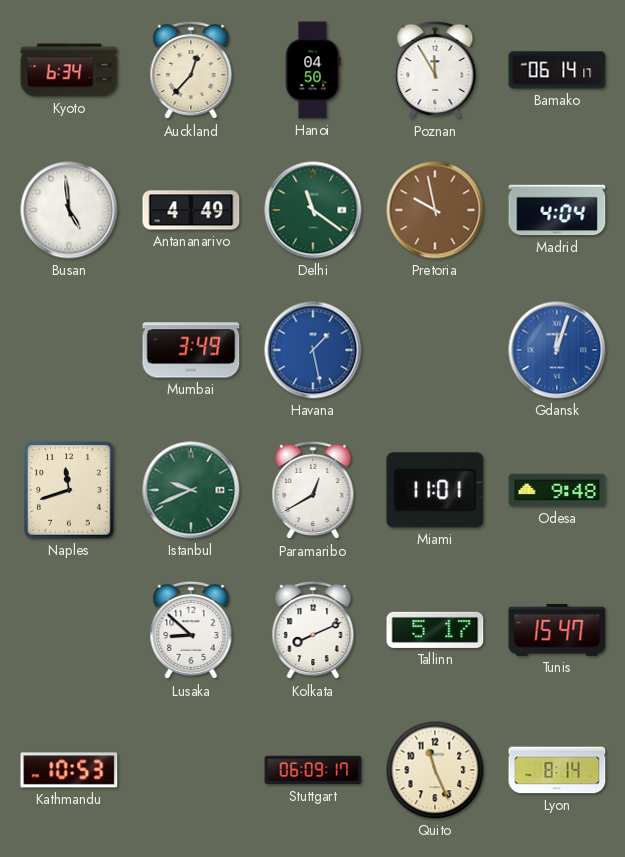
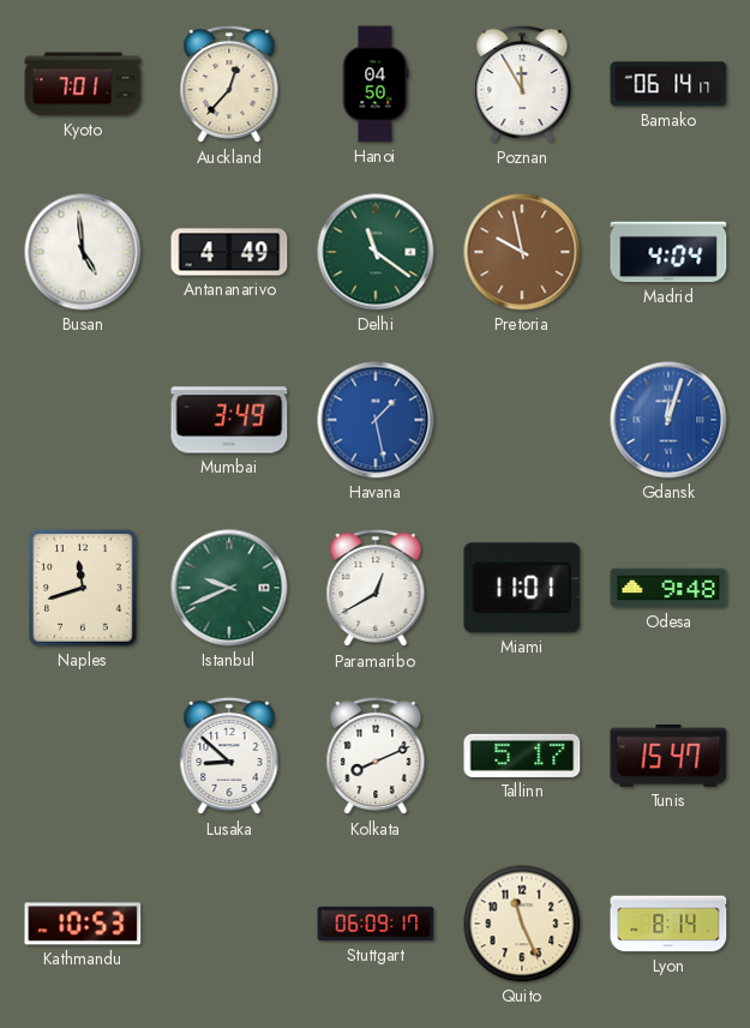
Kyoto: 6:34 -> 7:01 (83, 84)
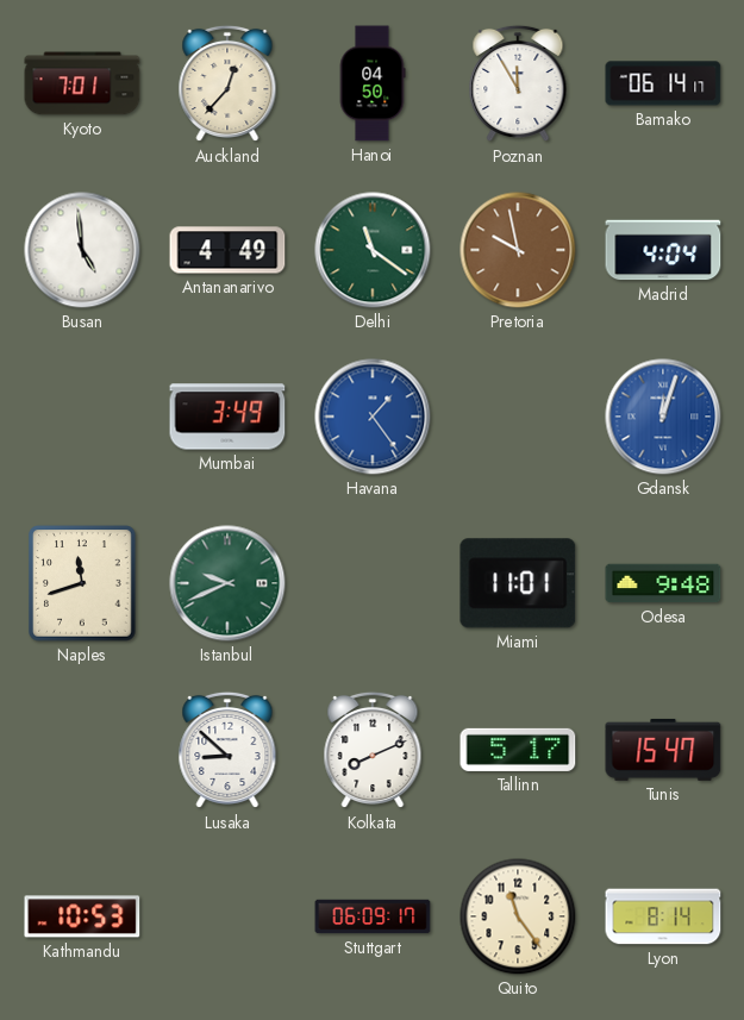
Havana: 1:28 -> 1:24 (373, 417)
Paramaribo: 12:40 -> none (376, 588)
Quito: 11:26 -> 11:24 (518, 916)
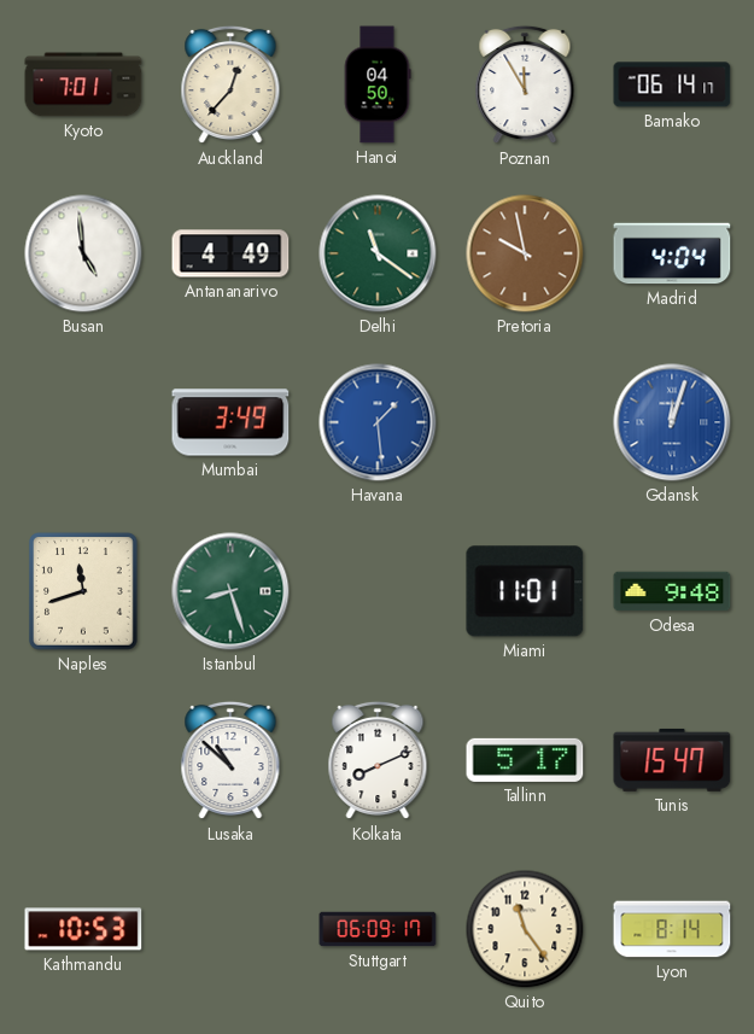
Havana: 1:24 -> 1:29 (378, 422)
Istanbul: 9:41 -> 8:27 (230, 591)
Lusaka: 8:52 -> 10:52 (230, 760)
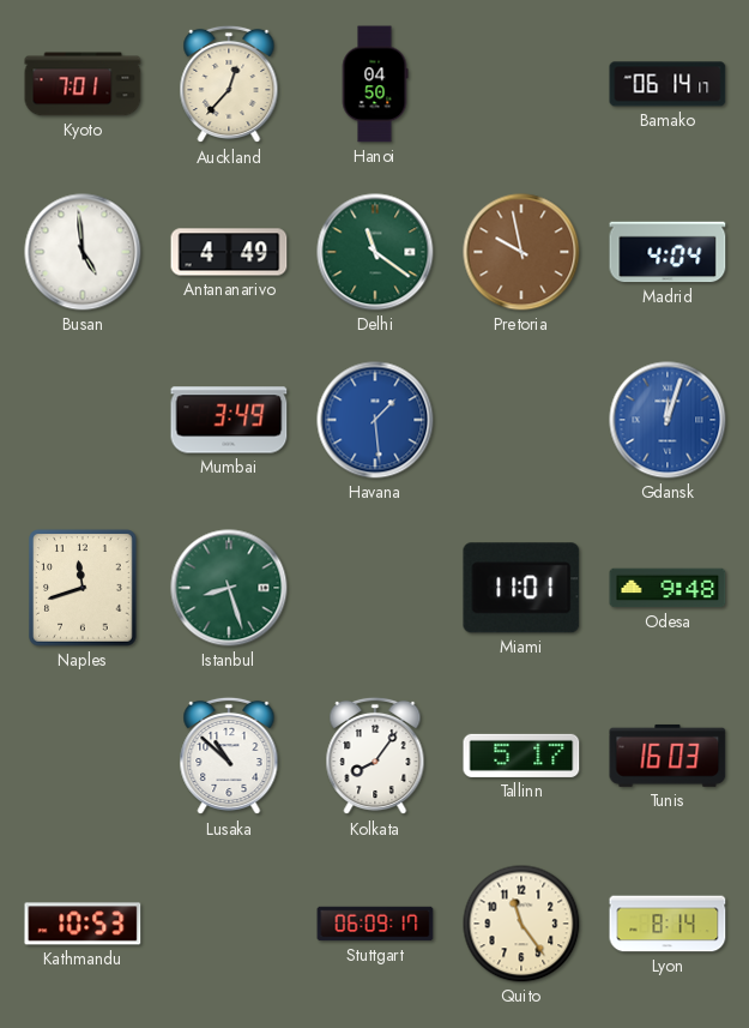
Poznan: 11:55 -> none (525, 84)
Kolkata: 8:11 -> 8:06 (375, 756)
Tunis: 15:47 -> 16:03 (668, 756)
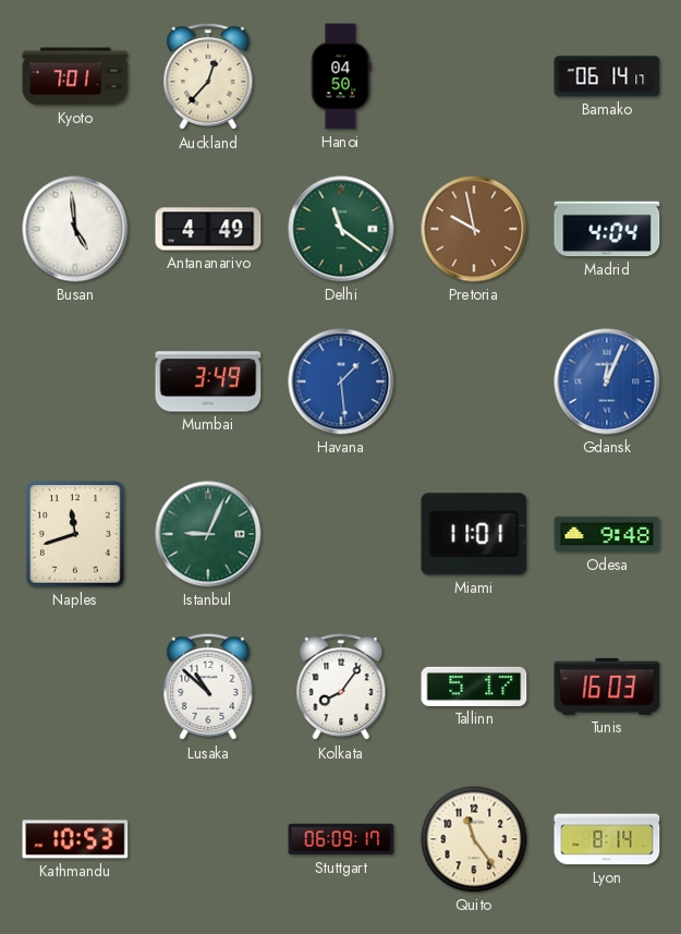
Gdansk: 12:03 -> 12:04 (607, 381)
Istanbul: 8:27 -> 9:04 (208, 534)
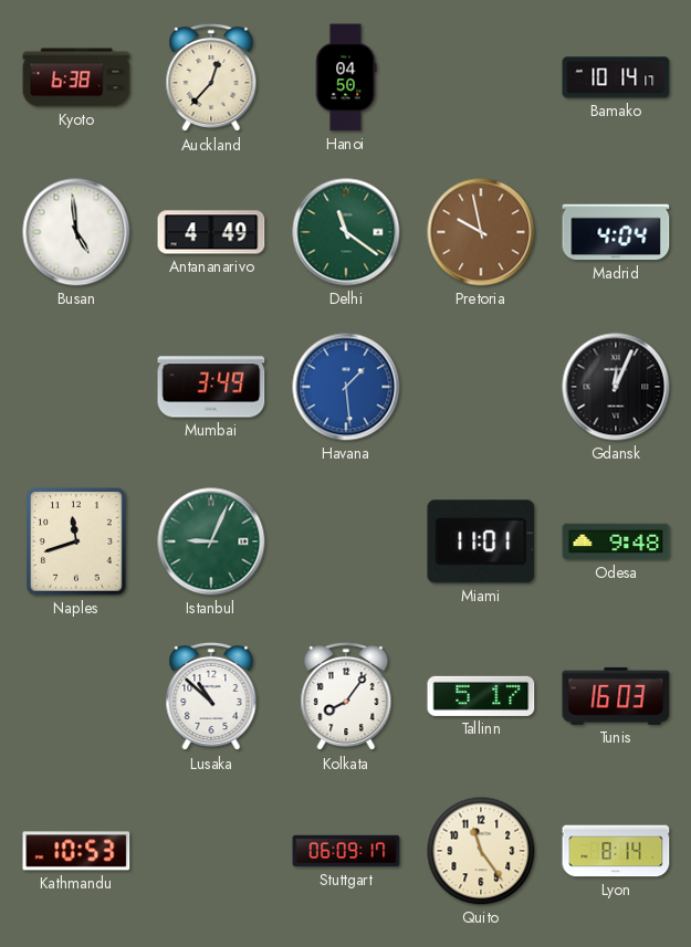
Kyoto: 7:01 -> 6:38 (76, 77)
Bamako: 06:14 -> 10:14 (616, 77)
Gdansk dial: blue -> black (616, 387)
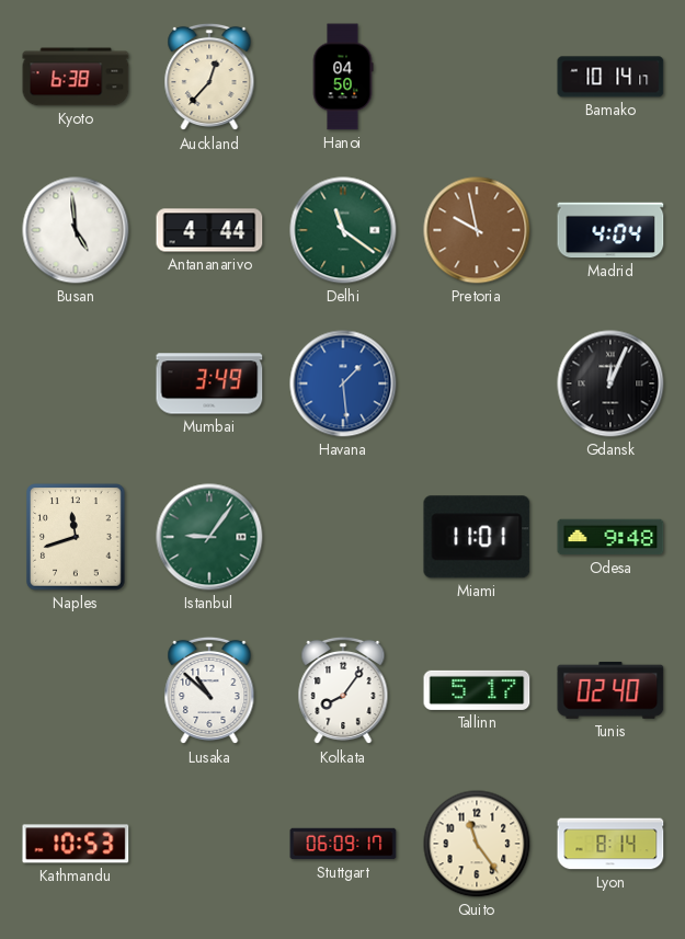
Antananarivo: 4:49 -> 4:44 (209, 230)
Istanbul: 9:04 -> 9:06 (209, 537)
Tunis: 16:03 -> 02:40 (610, 690)
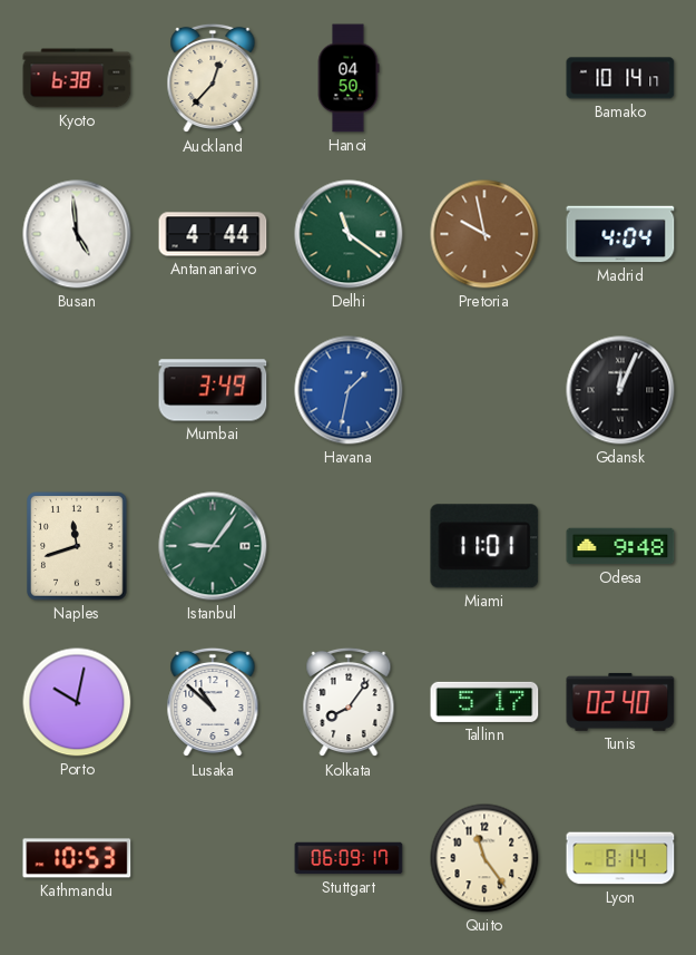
Havana: 1:29 -> 1:32 (349, 390)
Porto: none -> 10:02 (77, 702)
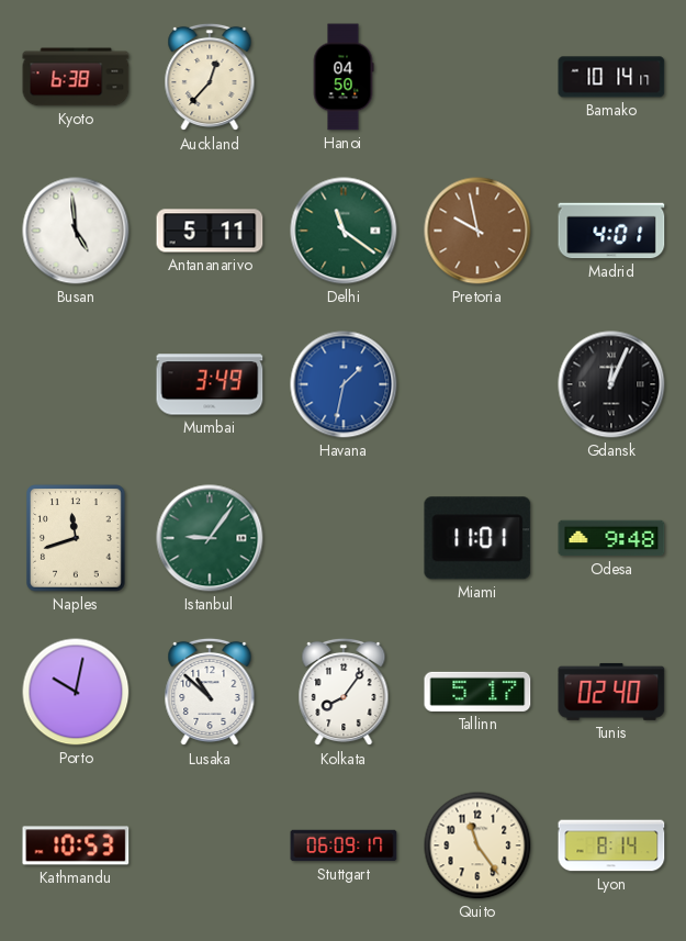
Antananarivo: 4:44 -> 5:11 (210, 231)
Madrid: 4:04 -> 4:01 (611, 231)
